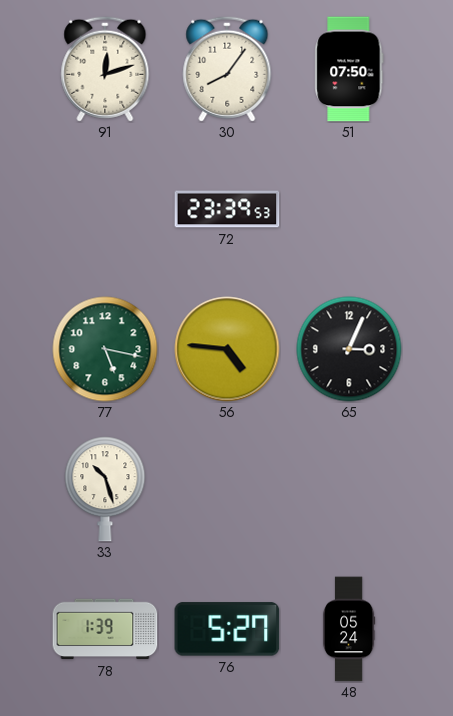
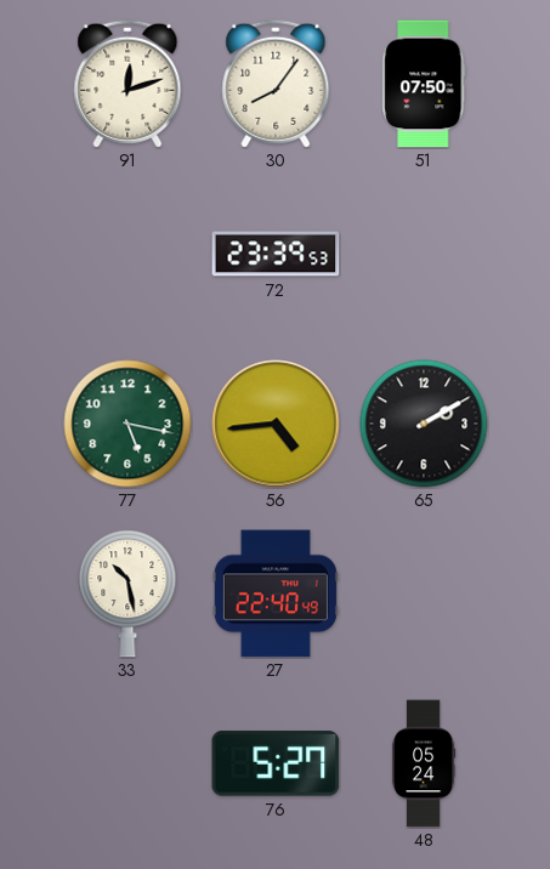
56: 4:46 -> 4:44 (276, 424)
65: 3:04 -> 2:10 (424, 424)
33: 10:27 -> 10:28 (127, 593)
27: none -> 22:40 (276, 593)
78: 1:39 -> none (105, 629)
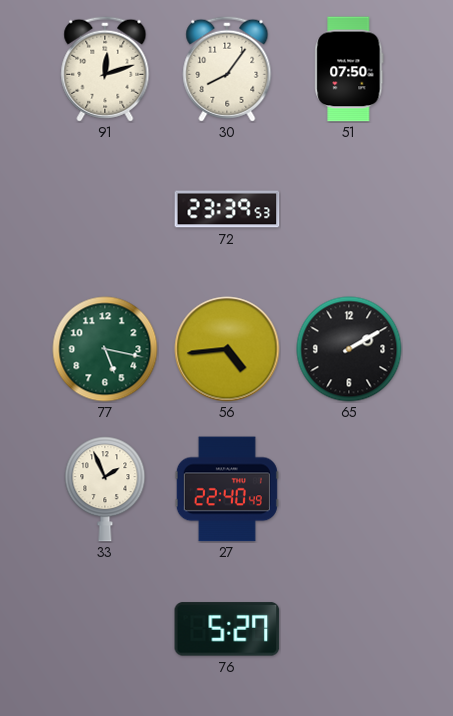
33: 10:28 -> 1:56 (105, 489)
48: 05:24 -> none (424, 763)
